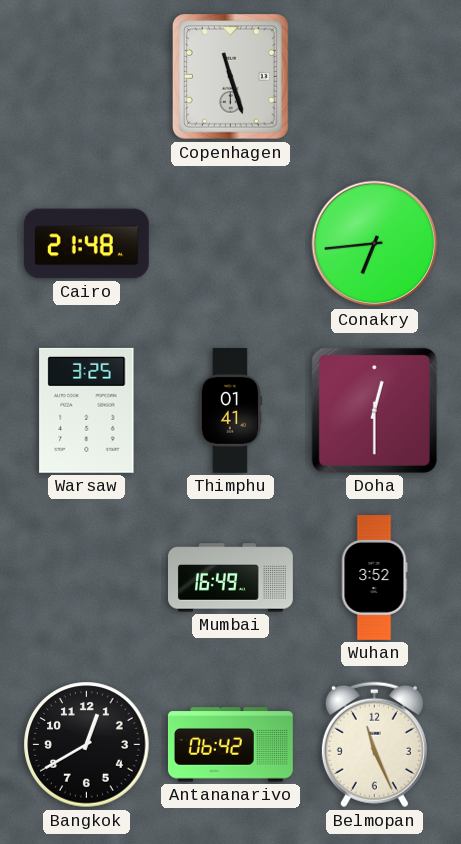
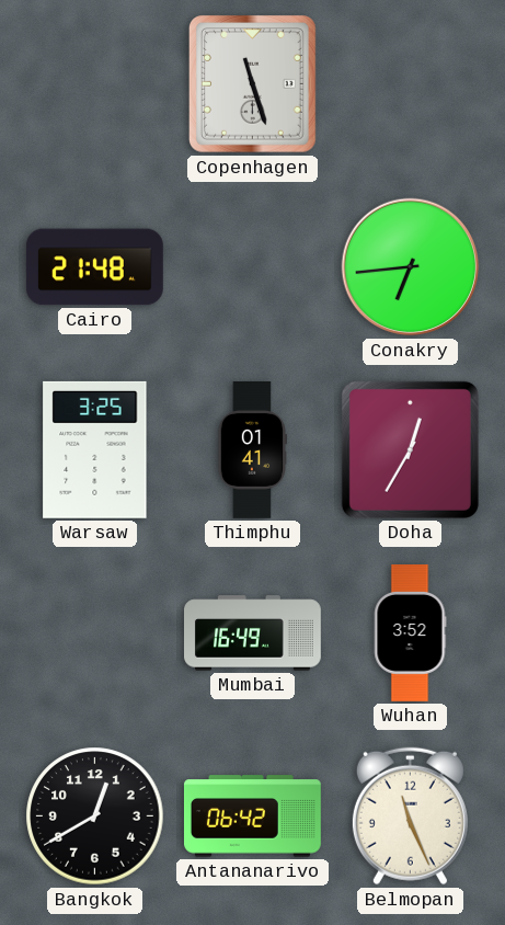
Doha: 12:30 -> 12:35 (410, 449)
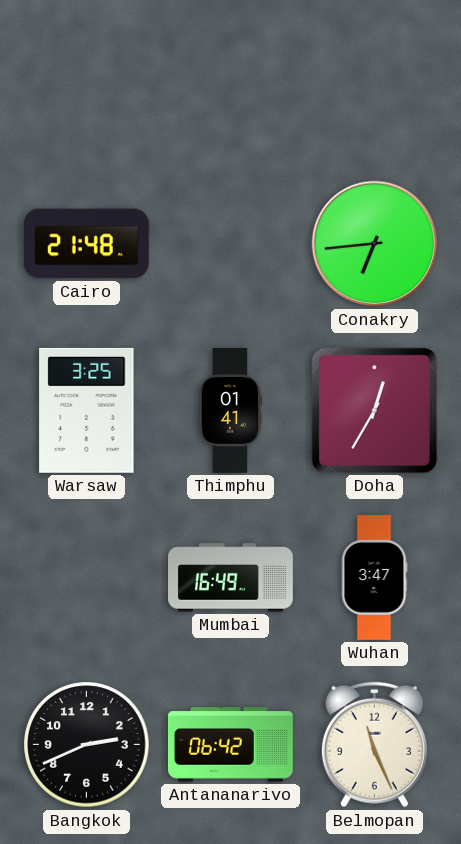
Copenhagen: 11:27 -> none (252, 84)
Wuhan: 3:52 -> 3:47 (374, 578)
Bangkok: 12:40 -> 2:41 (87, 745)
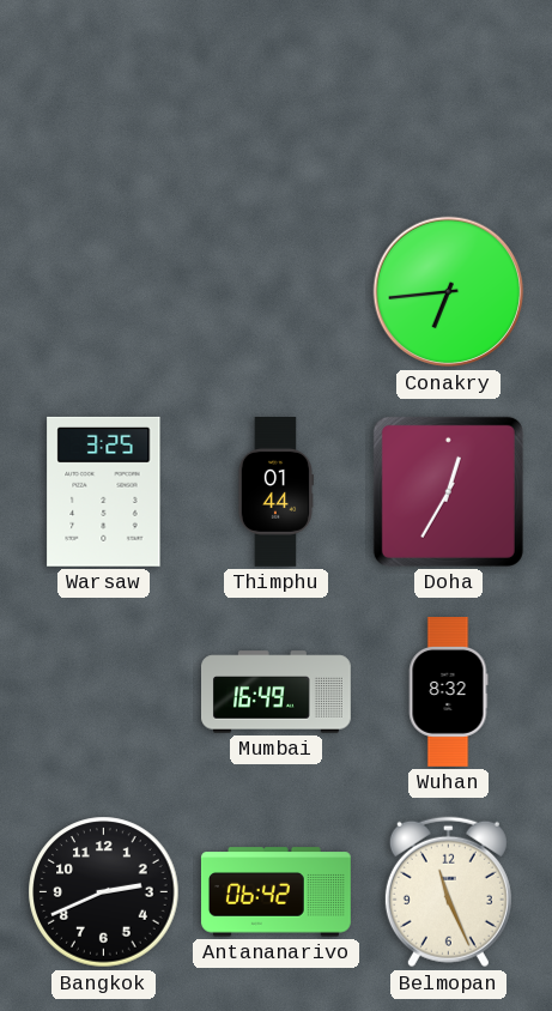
Cairo: 21:48 -> none (86, 244)
Thimphu: 01:41 -> 01:44 (274, 492)
Wuhan: 3:47 -> 8:32 (448, 692)
